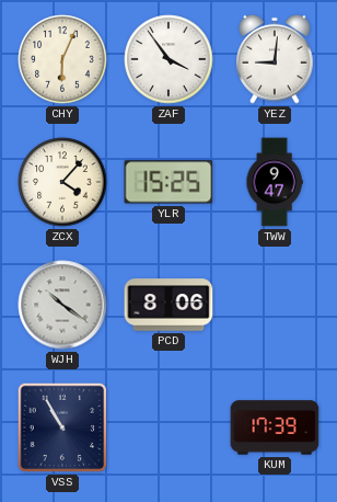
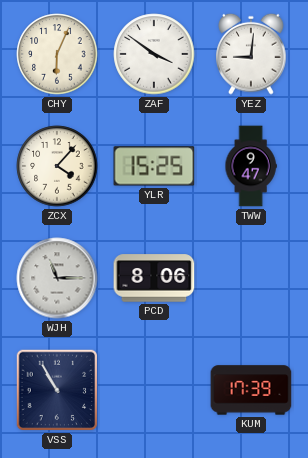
ZAF: 3:54 -> 3:51 (154, 54)
WJH: 10:21 -> 11:15 (57, 278)
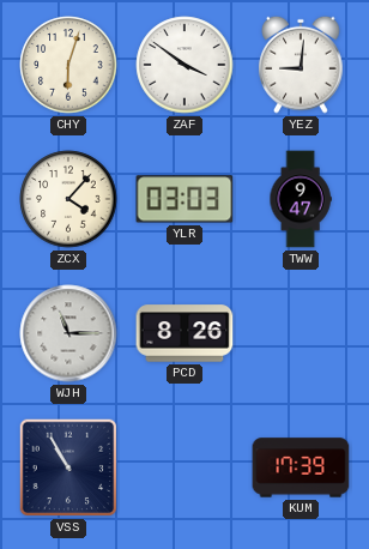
CHY: 6:04 -> 6:03 (68, 65)
YLR: 15:25 -> 03:03 (184, 199)
PCD: 8:06 -> 8:26 (184, 333)
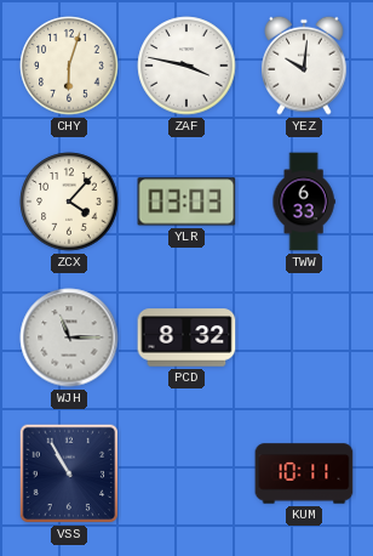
ZAF: 3:51 -> 3:47 (187, 66)
YEZ: 9:01 -> 10:01 (304, 66)
TWW: 9:47 -> 6:33 (304, 202)
PCD: 8:26 -> 8:32 (187, 337)
KUM: 17:39 -> 10:11 (304, 473)
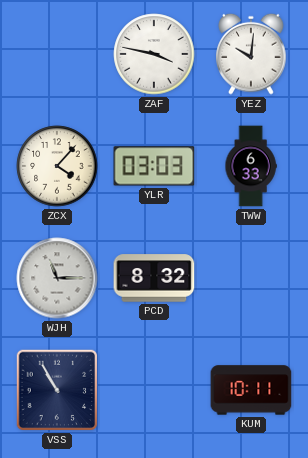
CHY: 6:03 -> none (69, 66)
